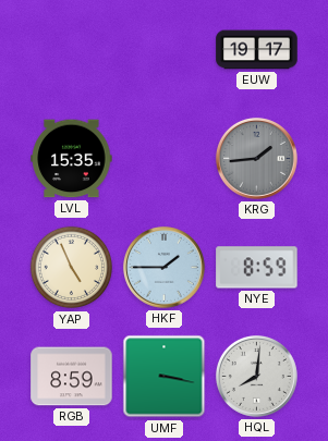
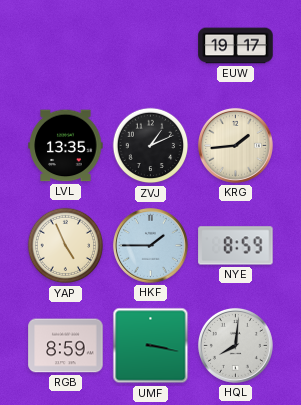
LVL: 15:35 -> 13:35 (66, 146)
ZVJ: none -> 1:11 (151, 146)
KRG dial: grey -> cream (235, 145)
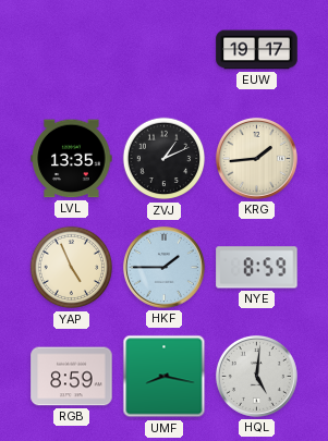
UMF: 3:17 -> 8:17 (165, 377)
HQL: 8:01 -> 5:01 (256, 376)
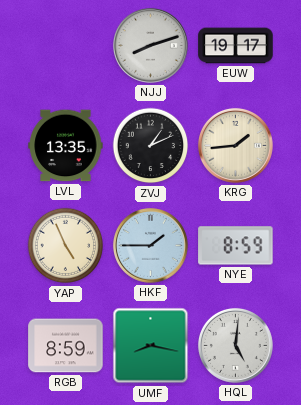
NJJ: none -> 8:12 (150, 45)
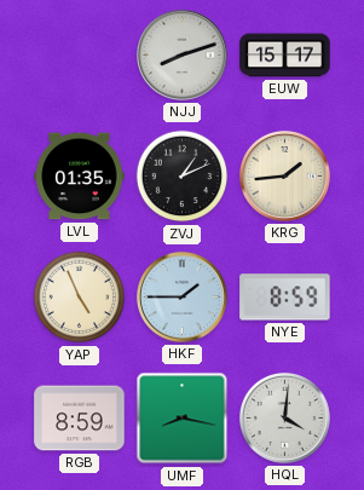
EUW: 19:17 -> 15:17 (285, 56)
LVL: 13:35 -> 01:35 (80, 177)
HQL: 5:01 -> 4:01 (284, 417)
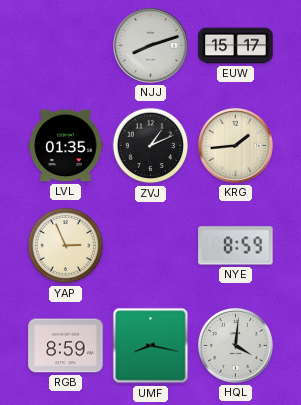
YAP: 4:56 -> 2:56 (66, 246)
HKF: 1:45 -> none (181, 296)
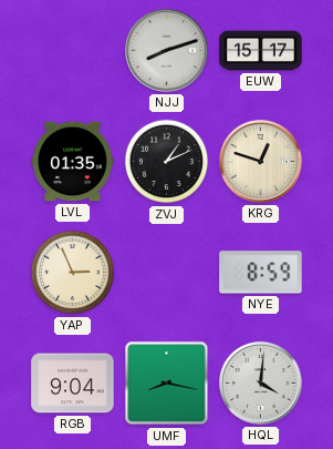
KRG: 1:44 -> 12:48 (260, 161)
RGB: 8:59 -> 9:04 (73, 384)
